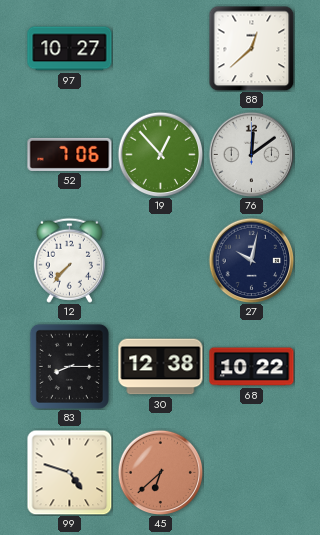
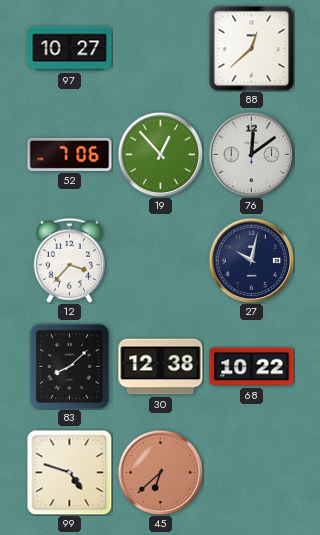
12: 7:37 -> 3:37 (69, 260)
83: 8:15 -> 8:08 (69, 366)
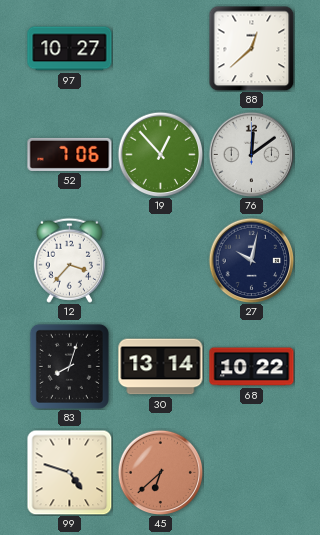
83: 8:08 -> 8:03 (69, 366)
30: 12:38 -> 13:14 (161, 367)
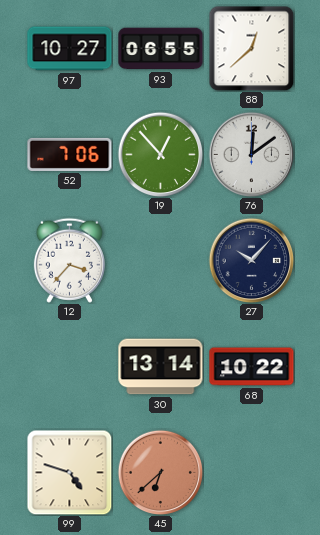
93: none -> 06:55 (161, 49)
27: 10:02 -> 10:07 (251, 260)
83: 8:03 -> none (69, 366)
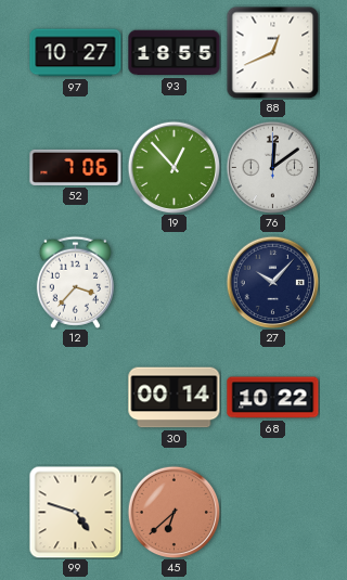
93: 06:55 -> 18:55 (175, 53)
88: 12:38 -> 12:41 (272, 52)
30: 13:14 -> 00:14 (175, 398)
